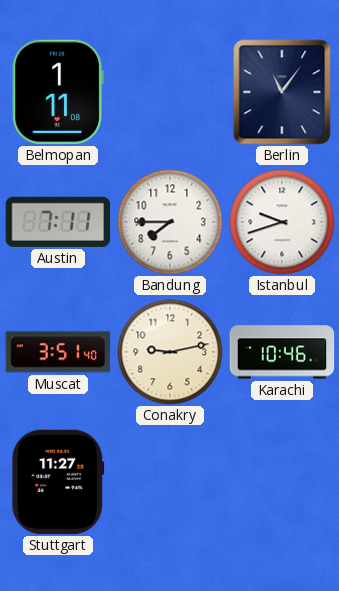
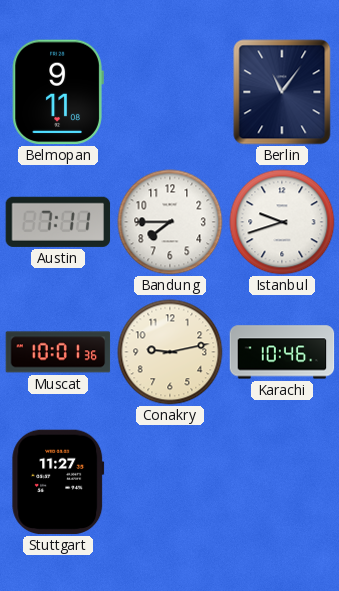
Belmopan: 1:11 -> 9:11 (58, 92)
Muscat: 3:51 -> 10:01 (58, 352)
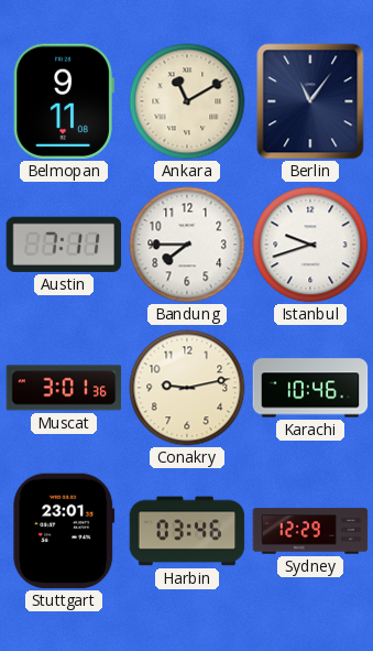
Ankara: none -> 11:10 (187, 101)
Muscat: 10:01 -> 3:01 (64, 388)
Stuttgart: 11:27 -> 23:01 (64, 531)
Harbin: none -> 03:46 (187, 531)
Sydney: none -> 12:29 (310, 531)
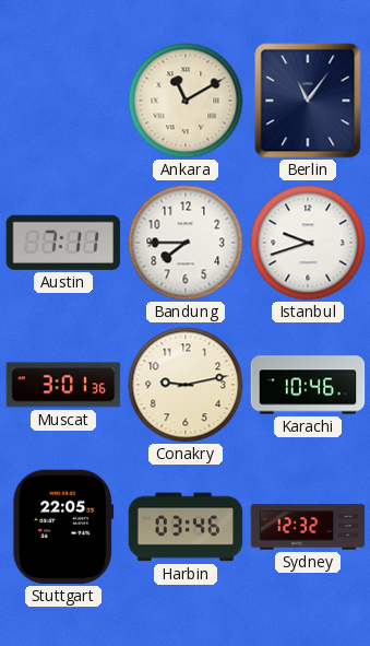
Belmopan: 9:11 -> none (64, 101)
Stuttgart: 23:01 -> 22:05 (63, 527)
Sydney: 12:29 -> 12:32 (308, 527)
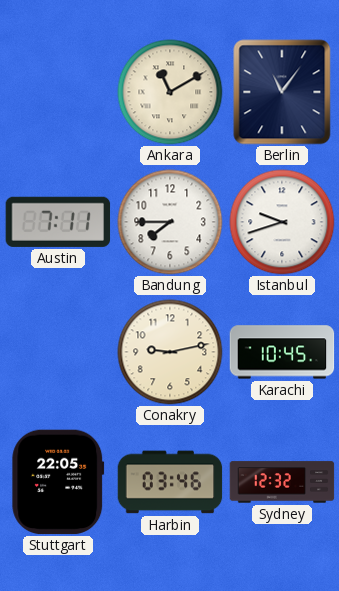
Muscat: 3:01 -> none (63, 385)
Karachi: 10:46 -> 10:45 (282, 352)
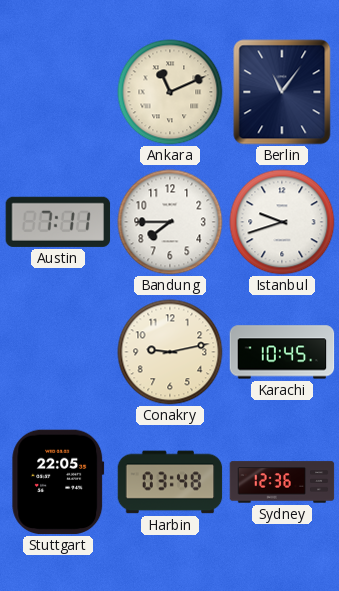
Ankara: 11:10 -> 11:11 (170, 92)
Harbin: 03:46 -> 03:48 (170, 482)
Sydney: 12:32 -> 12:36 (282, 482)
